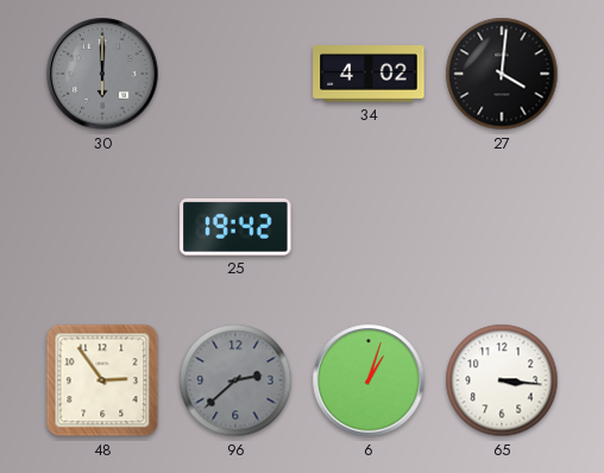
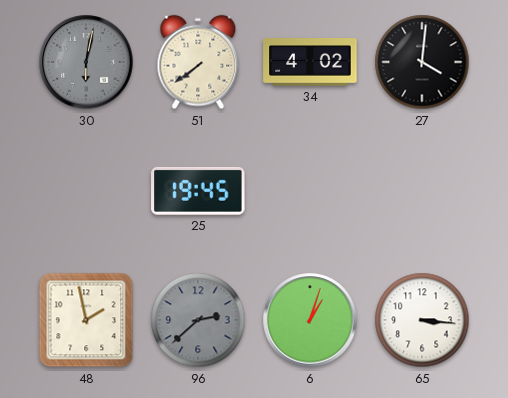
30: 6:00 -> 6:02 (86, 62)
51: none -> 7:39 (198, 62)
25: 19:42 -> 19:45 (198, 191)
48: 2:54 -> 1:58 (86, 320)
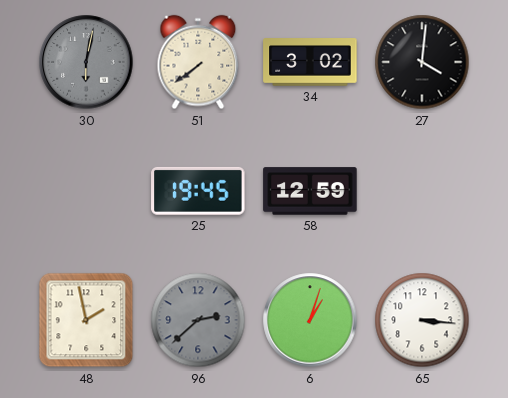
34: 4:02 -> 3:02 (310, 62)
58: none -> 12:59 (310, 191)
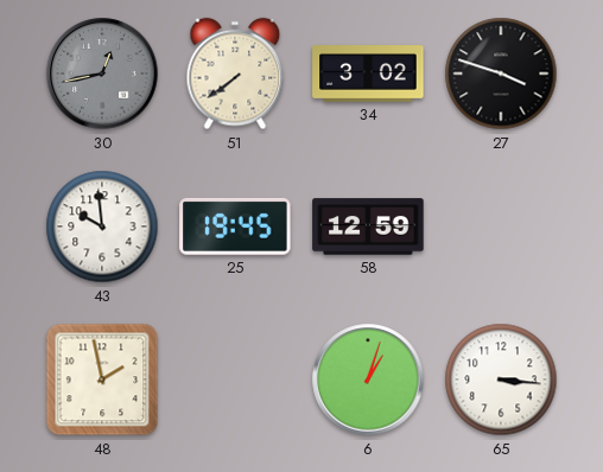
30: 6:02 -> 12:43 (102, 74)
27: 4:01 -> 3:48 (501, 74)
43: none -> 9:59 (102, 227)
96: 2:38 -> none (198, 320)
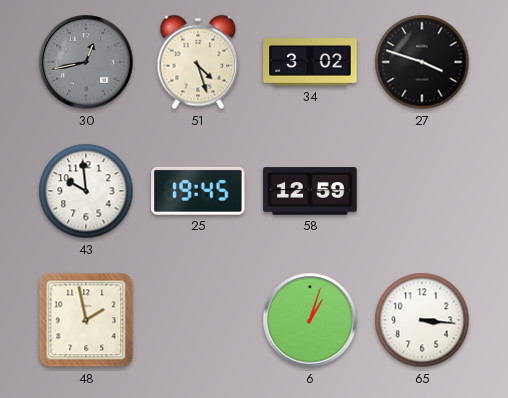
51: 7:39 -> 4:27 (198, 62)
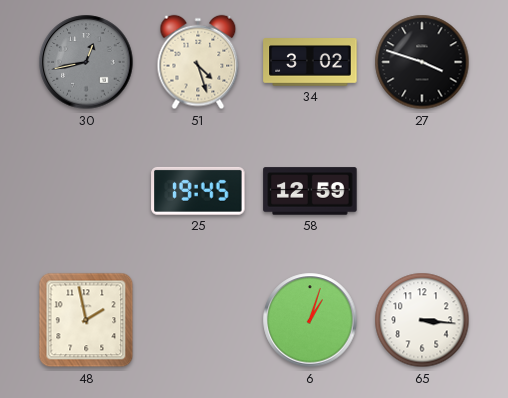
43: 9:59 -> none (86, 191)
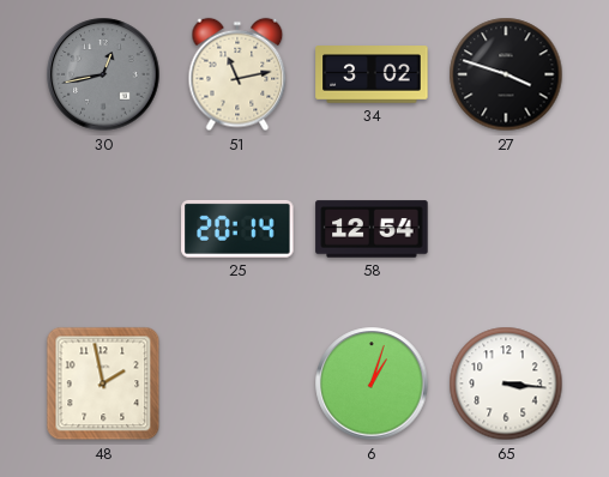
51: 4:27 -> 11:13 (237, 74)
25: 19:45 -> 20:14 (237, 229)
58: 12:59 -> 12:54 (372, 229)
